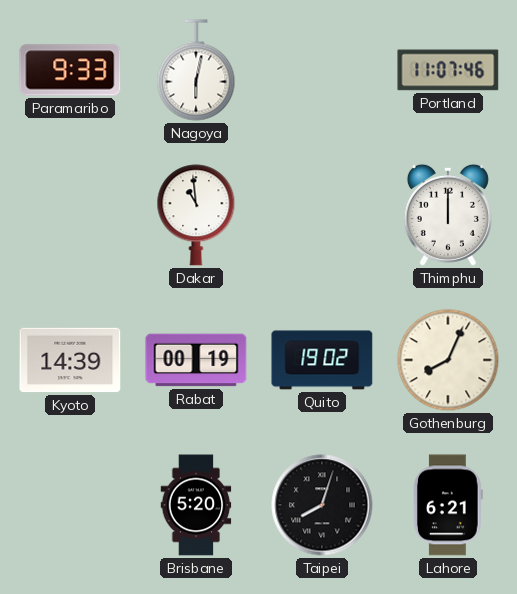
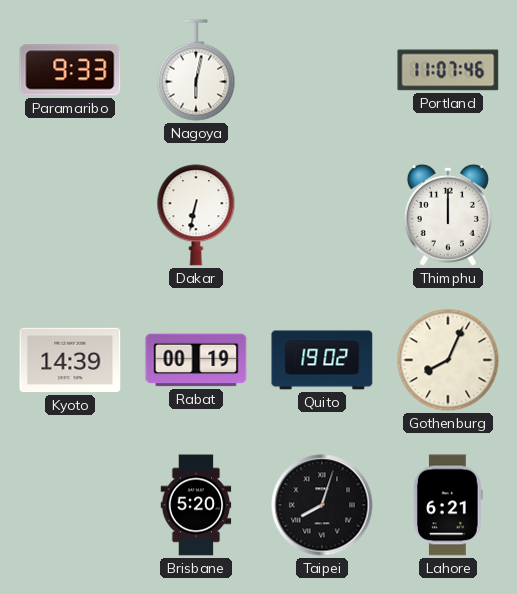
Dakar: 10:59 -> 6:32 (196, 215)
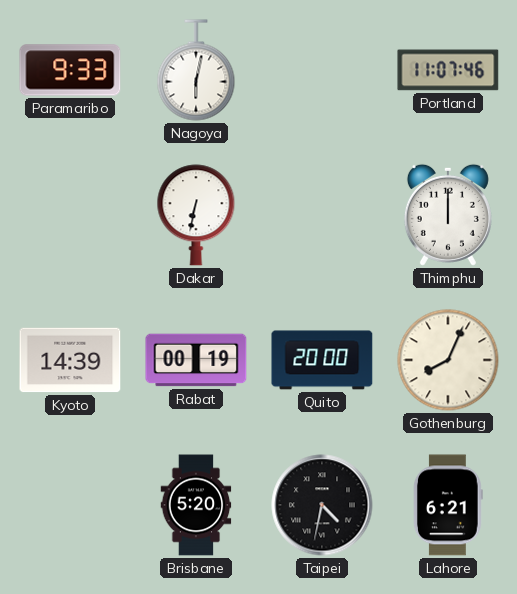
Quito: 19:02 -> 20:00 (322, 360)
Taipei: 8:03 -> 4:32 (322, 505)
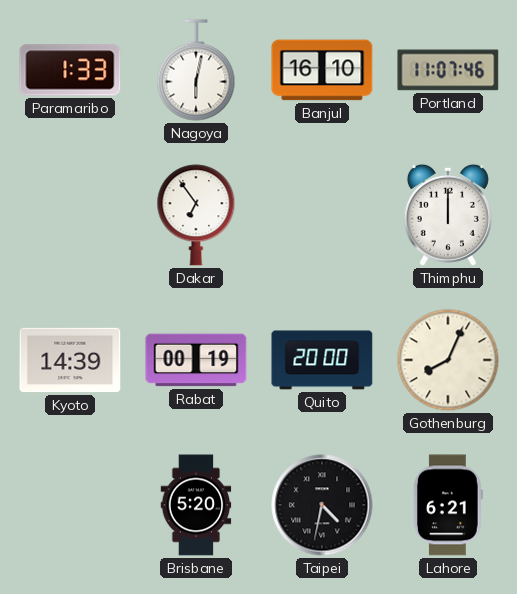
Paramaribo: 9:33 -> 1:33 (70, 70)
Banjul: none -> 16:10 (322, 70)
Dakar: 6:32 -> 6:54 (196, 215)
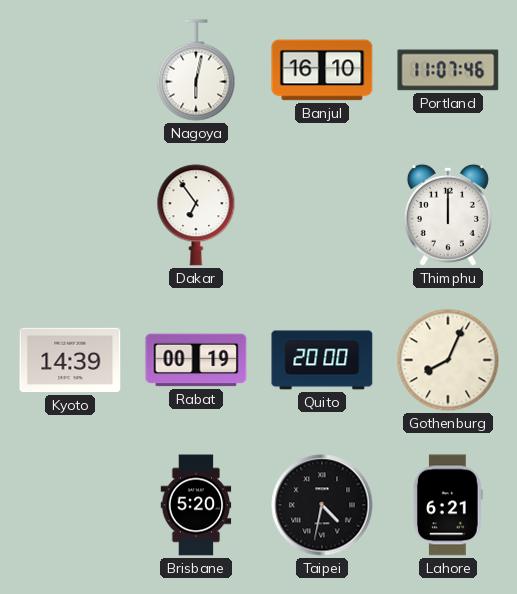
Paramaribo: 1:33 -> none (70, 70)
